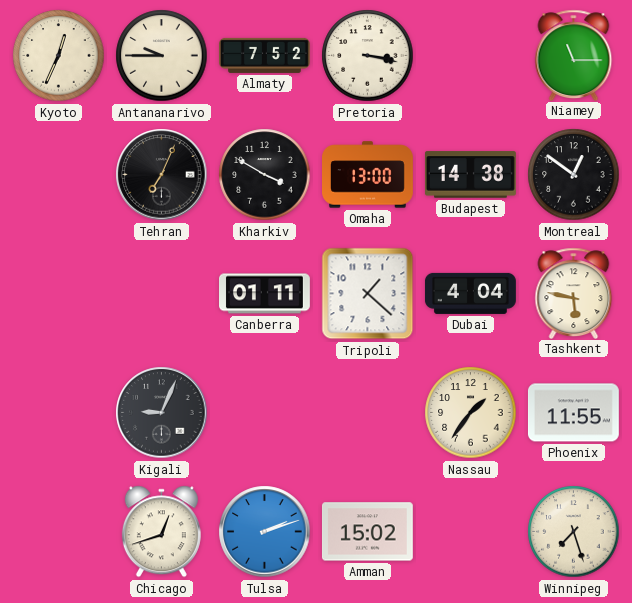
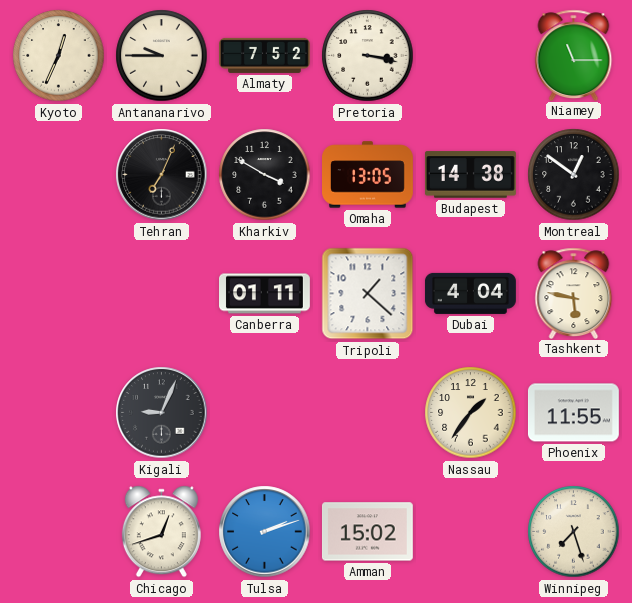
Omaha: 13:00 -> 13:05 (368, 175)
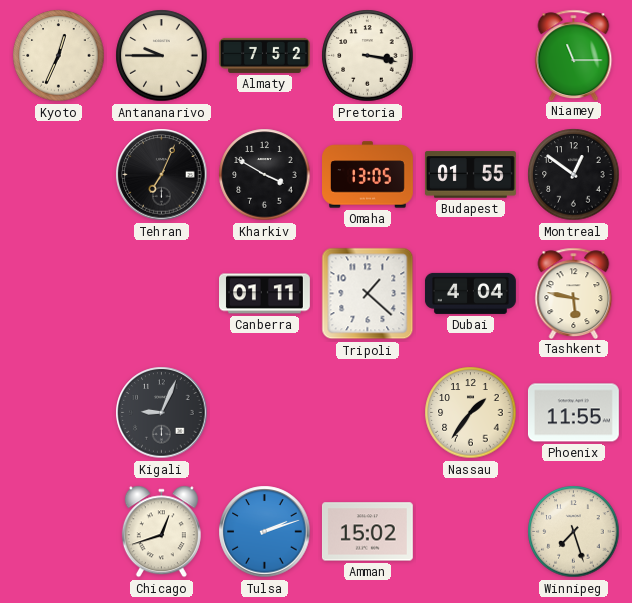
Budapest: 14:38 -> 01:55 (470, 175)
